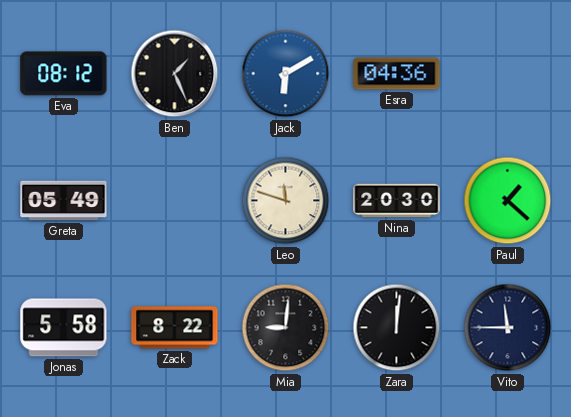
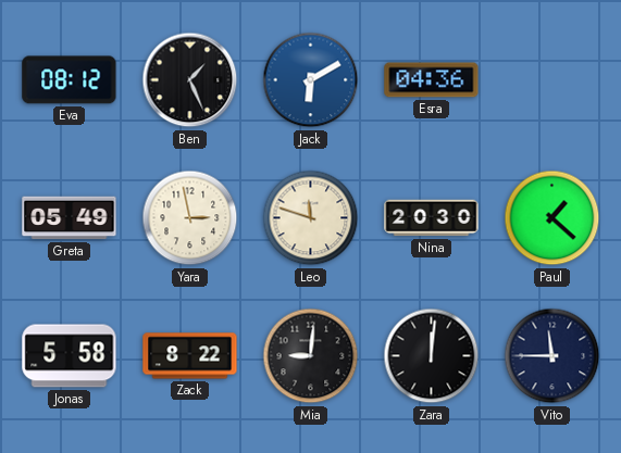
Yara: none -> 2:58 (190, 218)
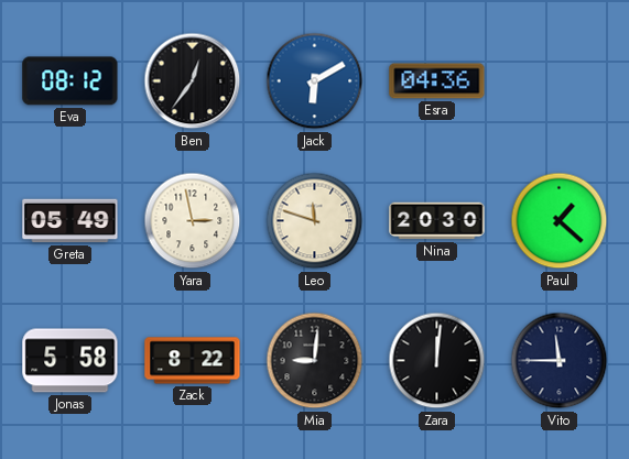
Ben: 1:26 -> 12:36 (193, 81)
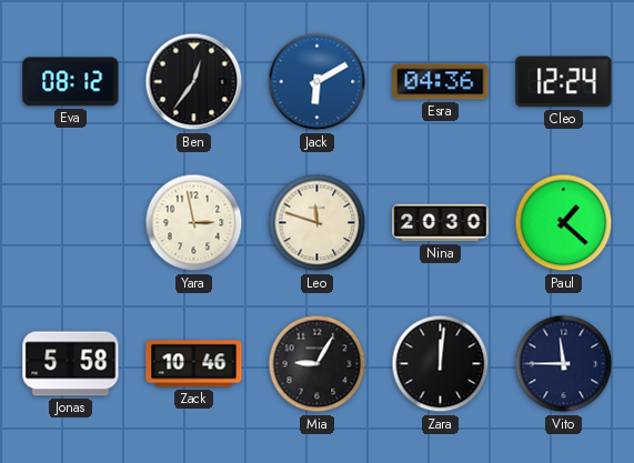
Cleo: none -> 12:24 (564, 82)
Greta: 05:49 -> none (71, 221)
Zack: 8:22 -> 10:46 (194, 364)
Mia: 9:01 -> 9:05 (318, 364)
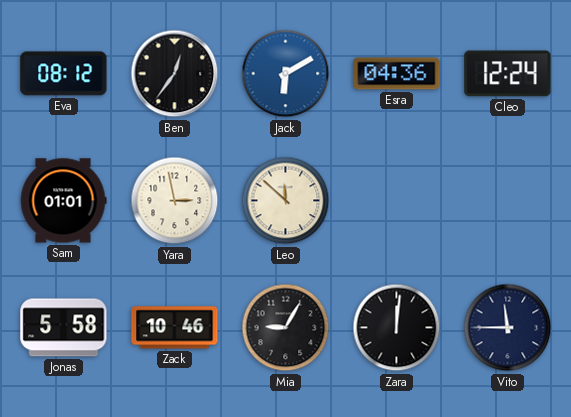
Sam: none -> 01:01 (63, 201)
Leo: 11:48 -> 11:52 (286, 201)
Nina: 20:30 -> none (441, 223)
Paul: 1:22 -> none (564, 223)
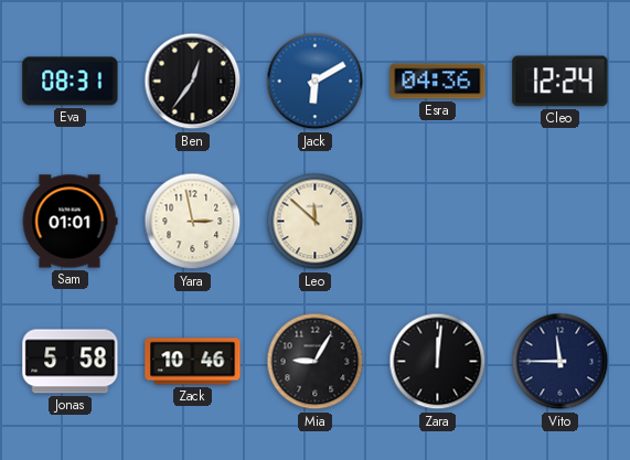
Eva: 08:12 -> 08:31 (71, 82)
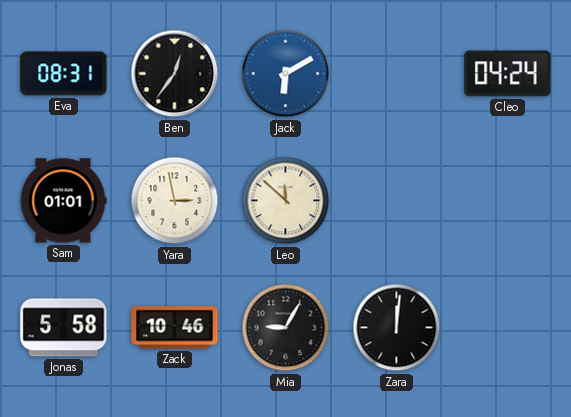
Esra: 04:36 -> none (438, 82)
Cleo: 12:24 -> 04:24 (508, 74)
Vito: 11:45 -> none (560, 362)
